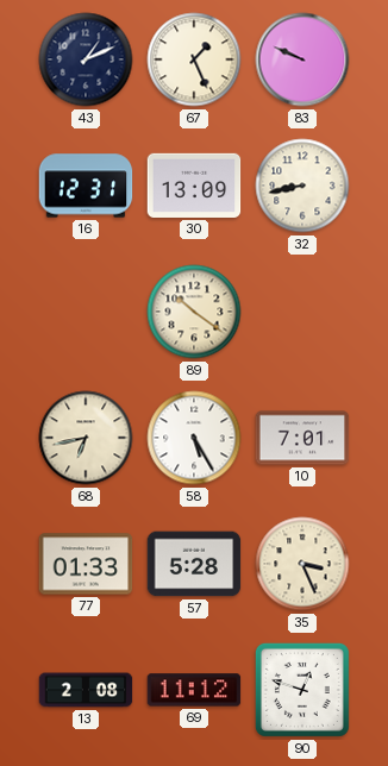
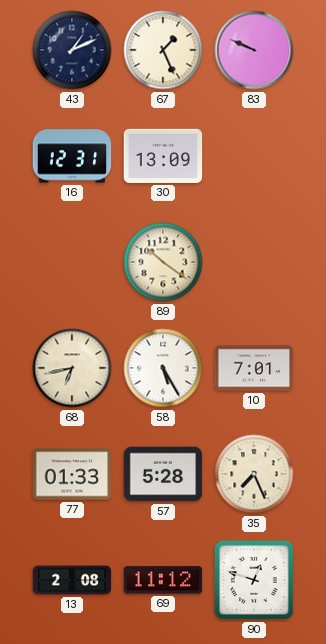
32: 8:43 -> none (302, 186)
35: 3:26 -> 7:26 (254, 474)
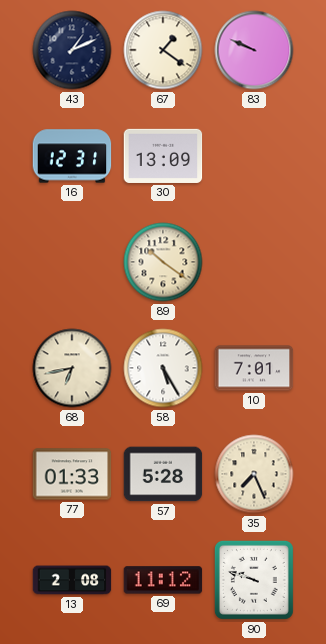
67: 1:26 -> 1:21 (163, 50)
90: 12:48 -> 9:48 (254, 580)
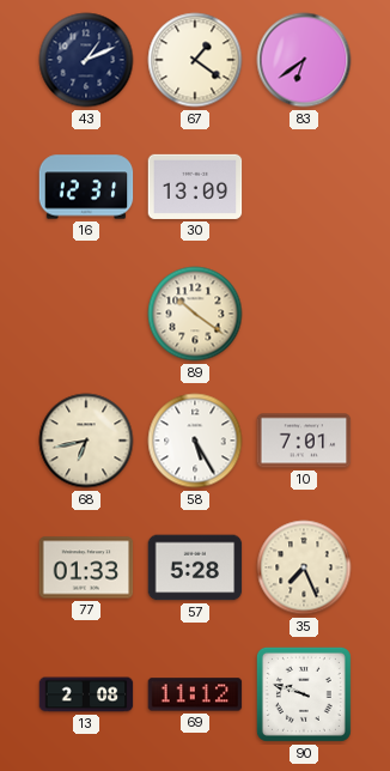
83: 9:49 -> 6:39 (304, 60)
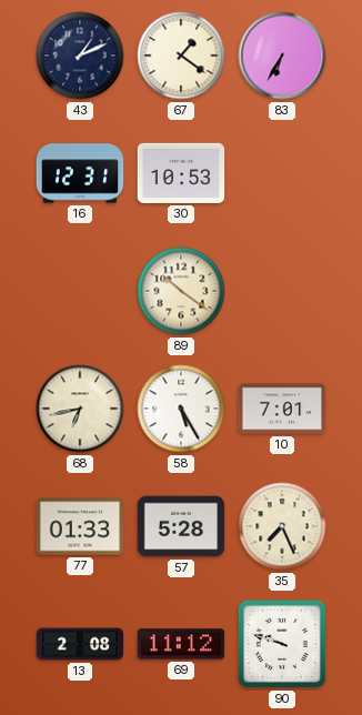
83: 6:39 -> 6:35 (282, 56)
30: 13:09 -> 10:53 (181, 173)
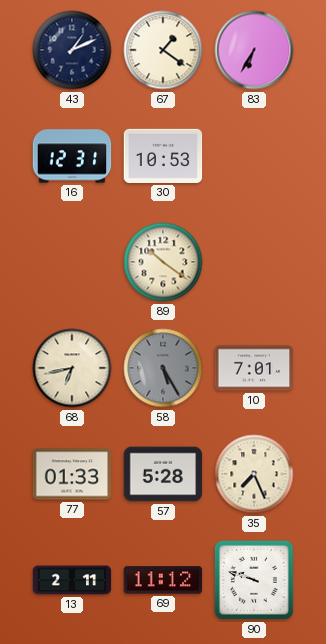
58 dial: white -> grey (163, 368)
13: 2:08 -> 2:11 (72, 580)
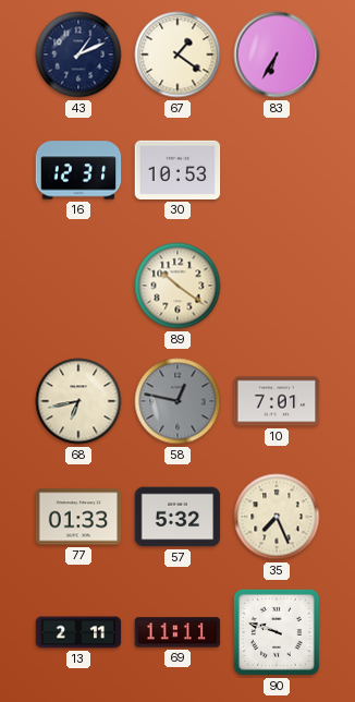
58: 5:25 -> 12:47 (177, 401)
57: 5:28 -> 5:32 (177, 517)
69: 11:12 -> 11:11 (177, 632)
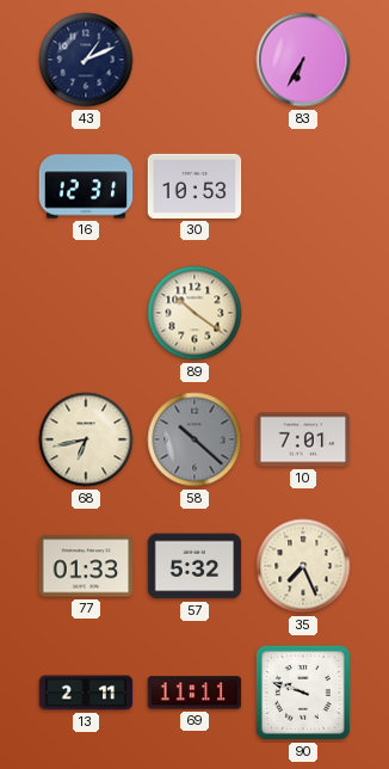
67: 1:21 -> none (177, 55)
58: 12:47 -> 10:22 (194, 439)
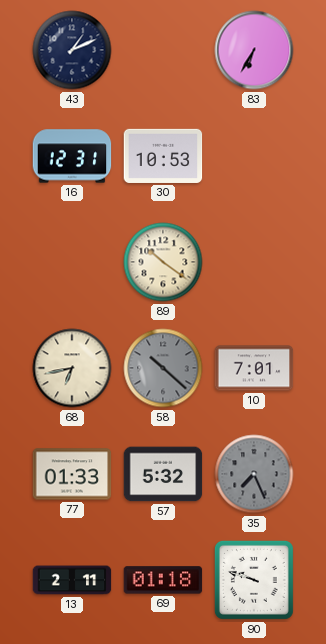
35 dial: cream -> grey (254, 474)
69: 11:11 -> 01:18 (163, 580)
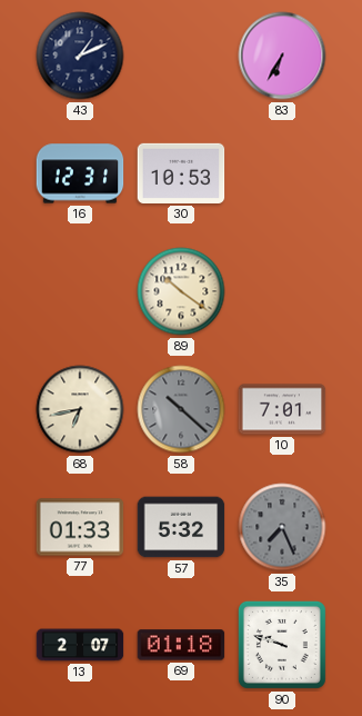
13: 2:11 -> 2:07 (80, 645)
